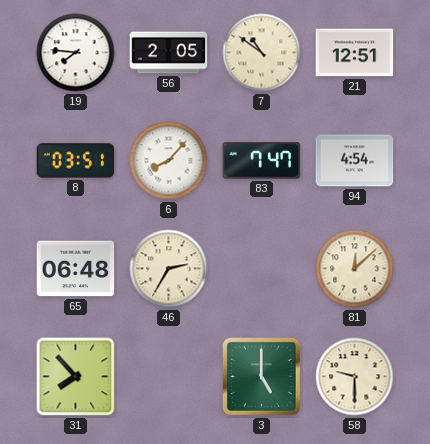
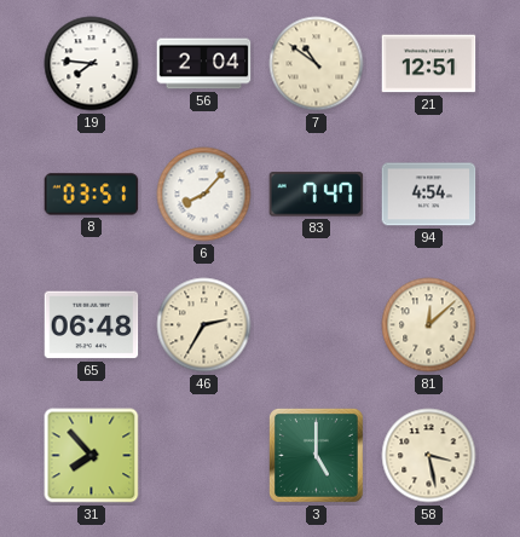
56: 2:05 -> 2:04 (204, 64)
58: 9:30 -> 3:28 (429, 456)
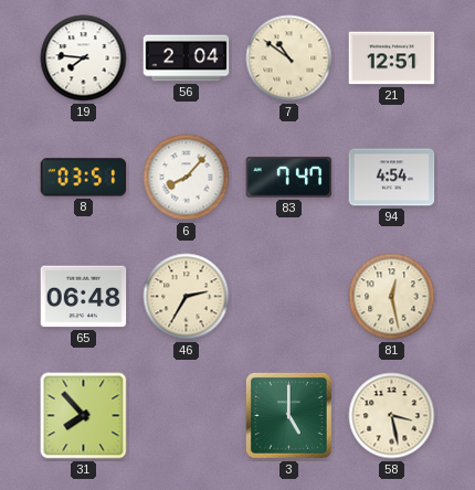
81: 12:08 -> 12:28 (392, 297)
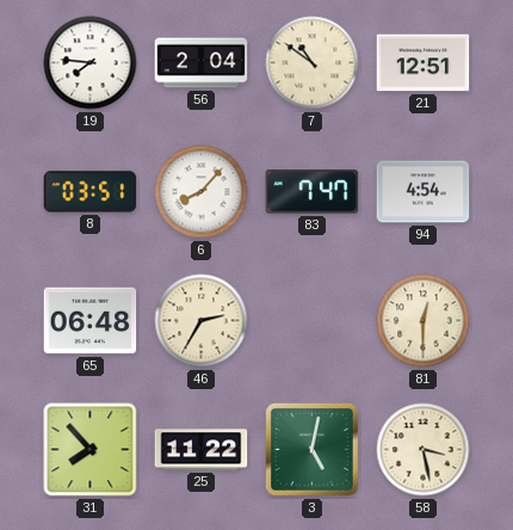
81: 12:28 -> 12:30 (424, 321)
25: none -> 11:22 (202, 450)
3: 5:00 -> 5:02 (311, 449)
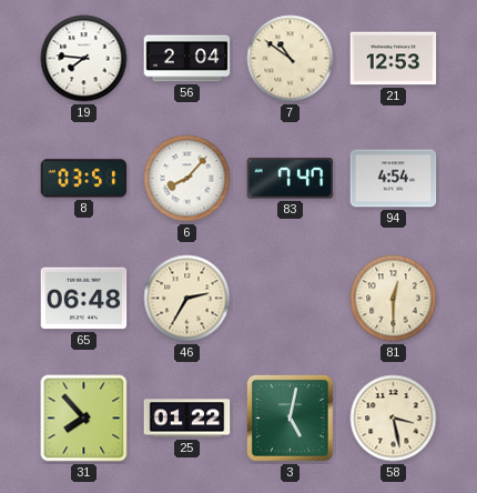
21: 12:51 -> 12:53 (394, 59)
25: 11:22 -> 01:22 (187, 419)
